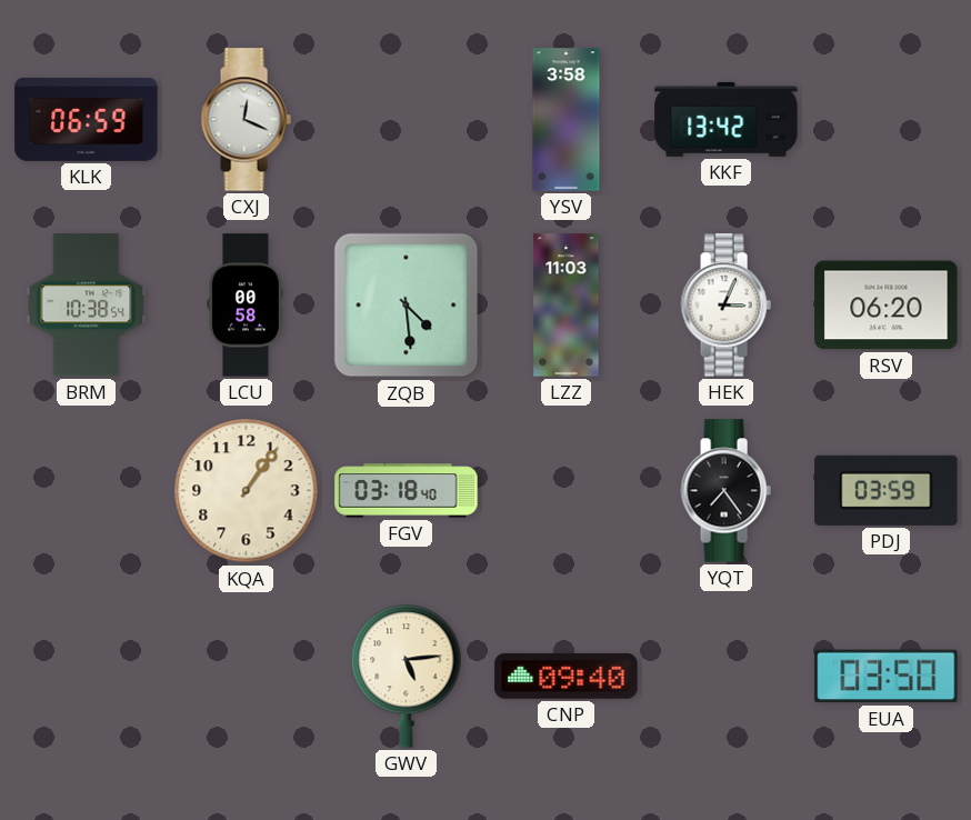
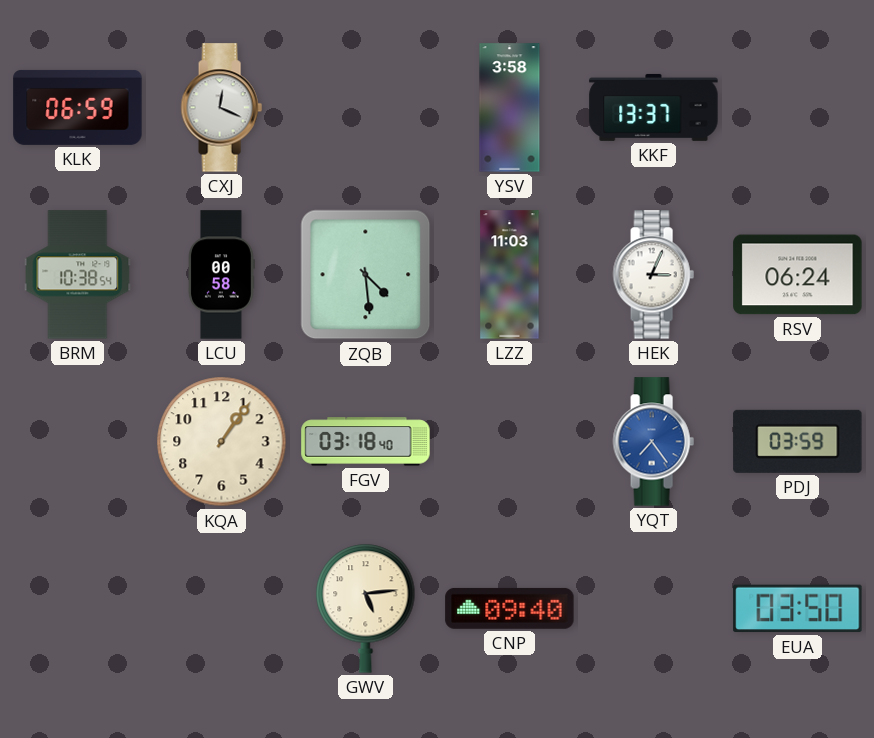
KKF: 13:42 -> 13:37 (654, 107)
RSV: 06:20 -> 06:24 (798, 275)
YQT dial: black -> blue (653, 442)
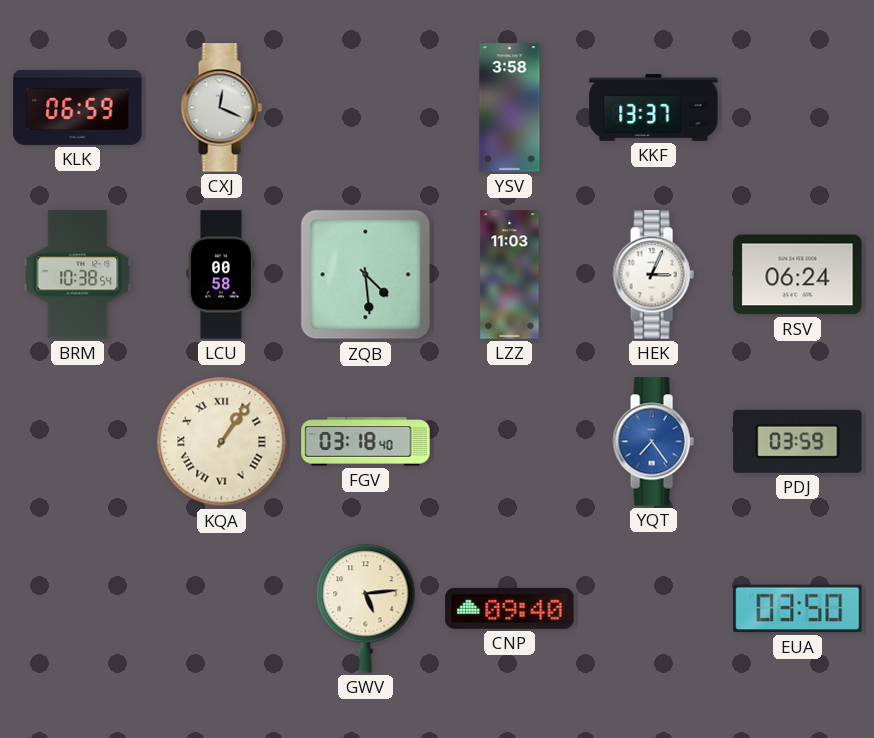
KQA numerals: Arabic -> Roman (222, 442)
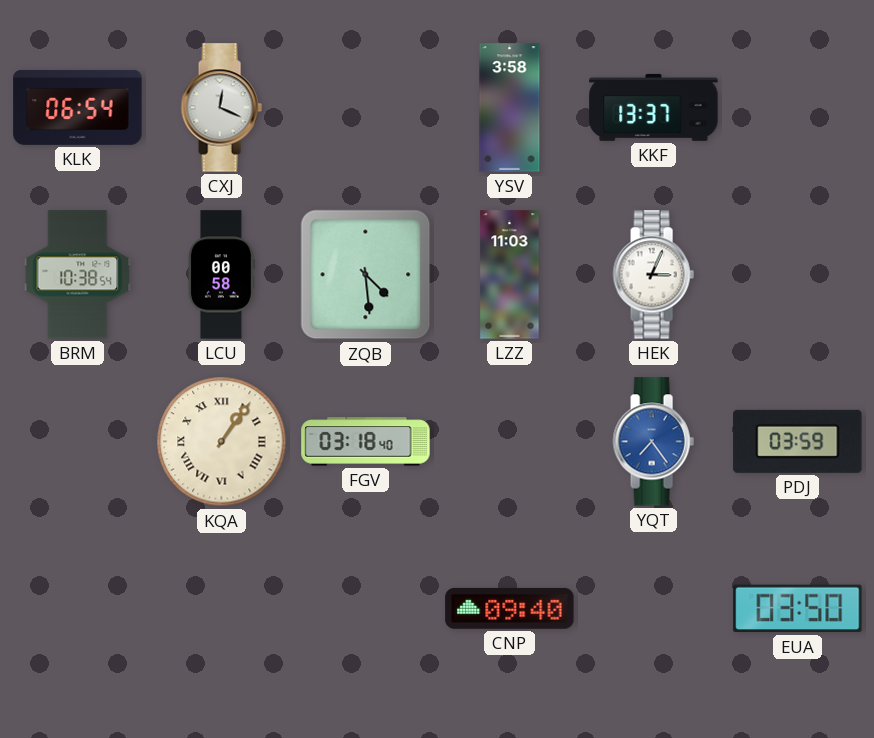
KLK: 06:59 -> 06:54 (78, 107)
RSV: 06:24 -> none (798, 275)
GWV: 5:14 -> none (366, 608)
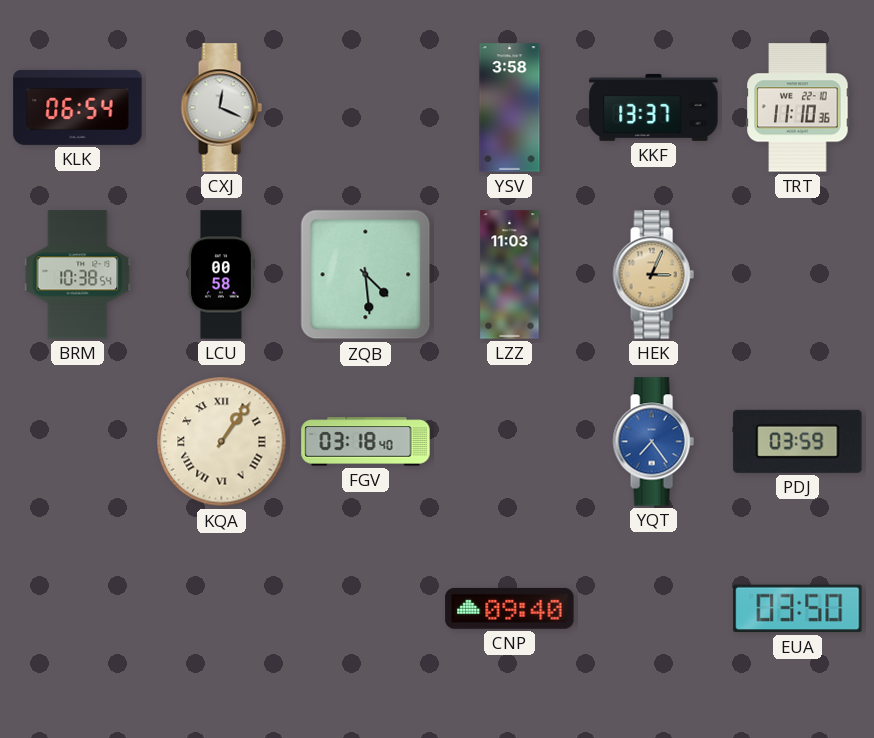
TRT: none -> 11:10 (798, 108)
HEK dial: white -> champagne (653, 275)
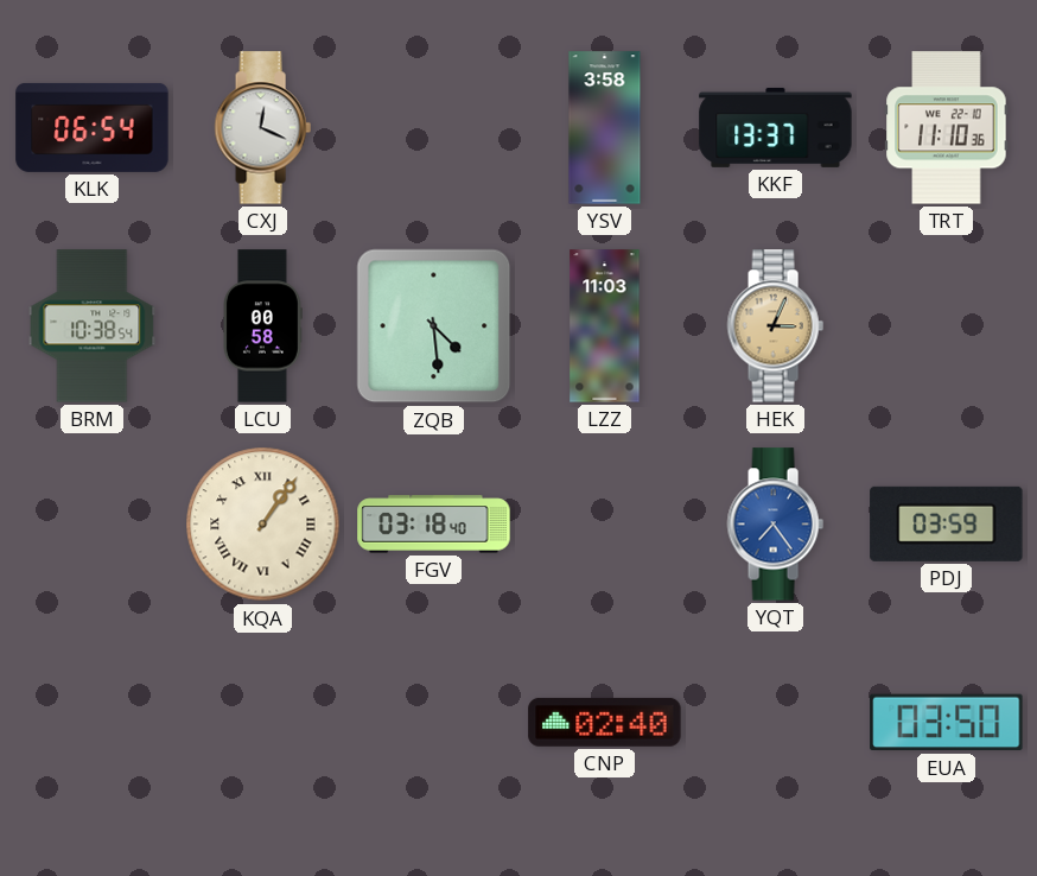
CNP: 09:40 -> 02:40 (605, 722)
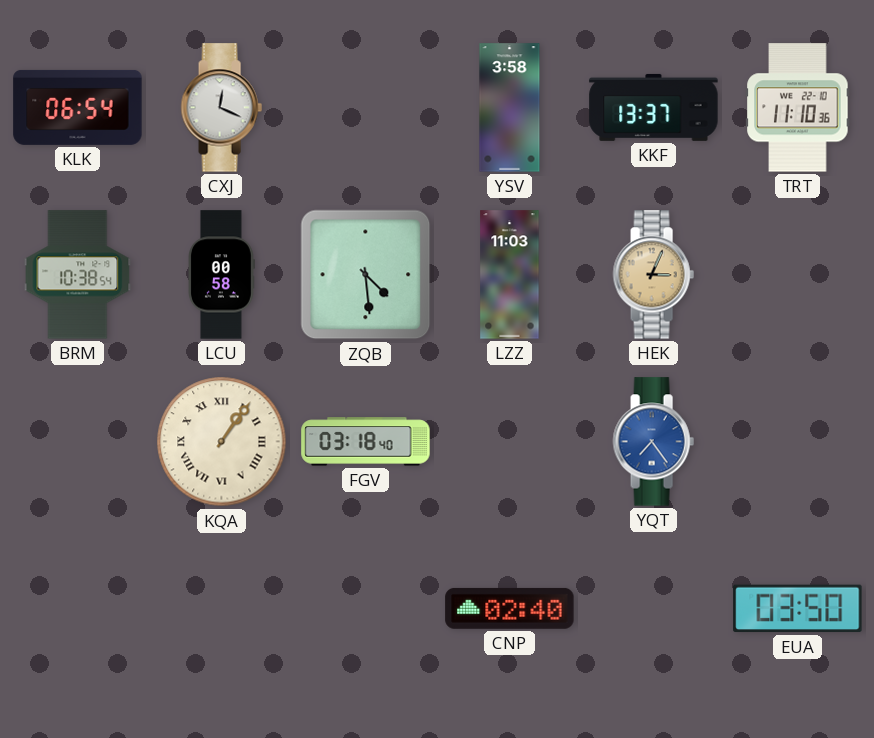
PDJ: 03:59 -> none (947, 523)
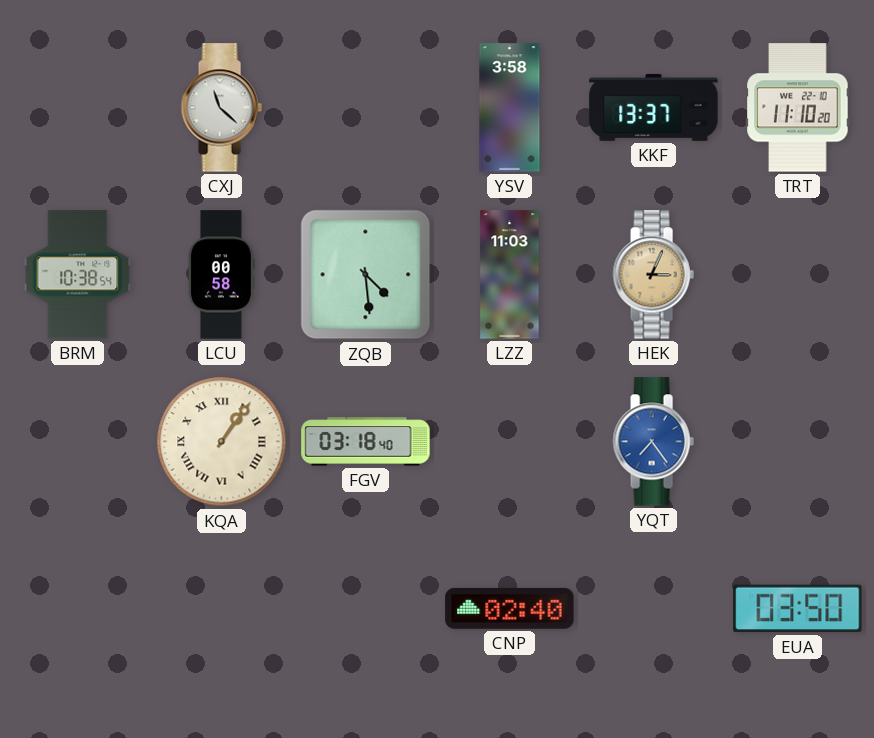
KLK: 06:54 -> none (78, 107)
CXJ: 12:19 -> 11:22 (221, 108)
TRT: 11:10:36 -> 11:10:20 (798, 108)
